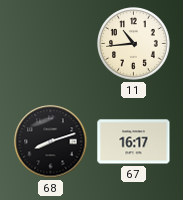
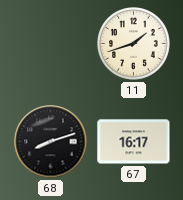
11: 10:44 -> 1:42 (134, 44)
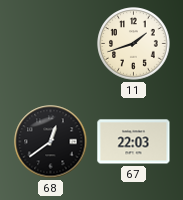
68: 8:12 -> 12:39 (51, 142)
67: 16:17 -> 22:03 (134, 142)
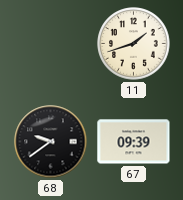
68: 12:39 -> 9:39 (51, 142)
67: 22:03 -> 09:39 (134, 142)
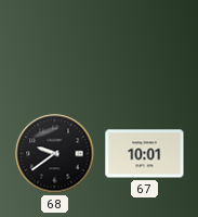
11: 1:42 -> none (134, 44)
67: 09:39 -> 10:01 (145, 154)
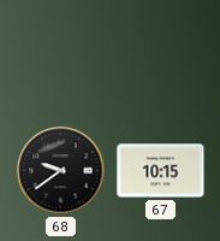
67: 10:01 -> 10:15 (161, 171)
